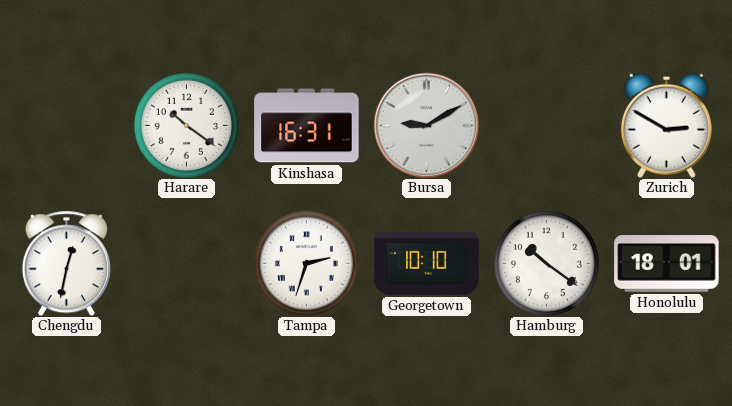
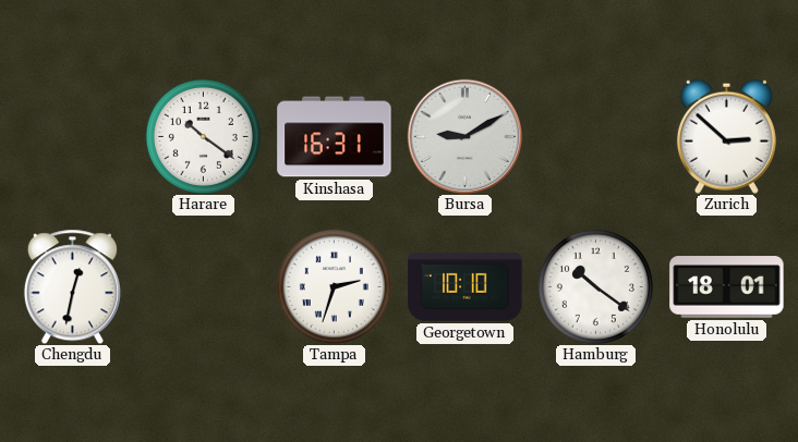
Zurich: 2:50 -> 2:52 (726, 136)
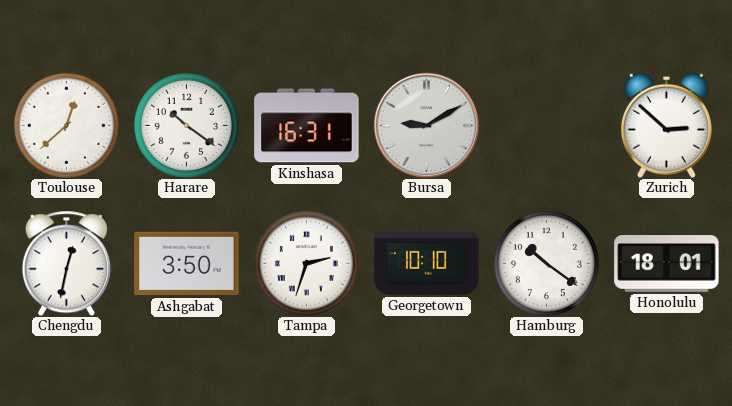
Toulouse: none -> 12:38 (66, 125)
Ashgabat: none -> 3:50 (187, 264)
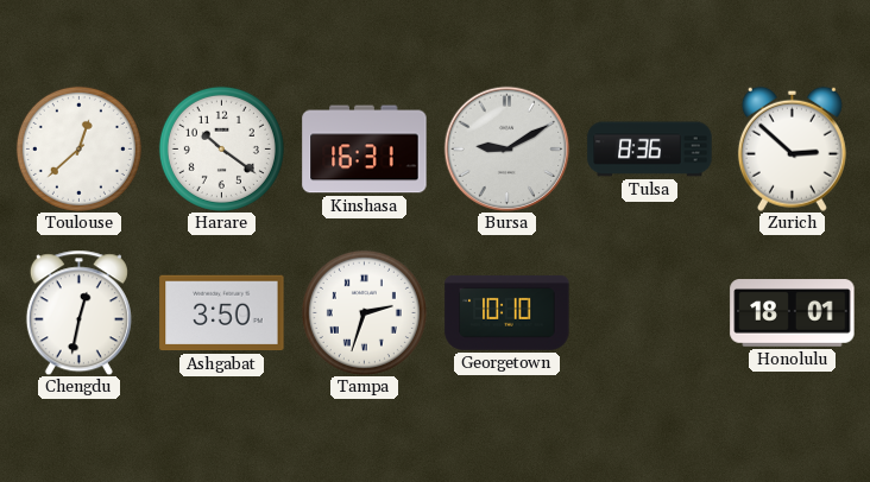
Tulsa: none -> 8:36 (650, 150)
Hamburg: 10:21 -> none (546, 263)
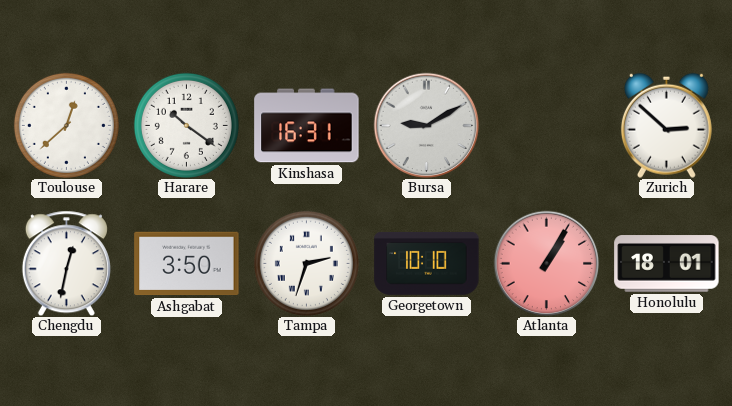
Tulsa: 8:36 -> none (650, 150)
Atlanta: none -> 1:05 (546, 263)
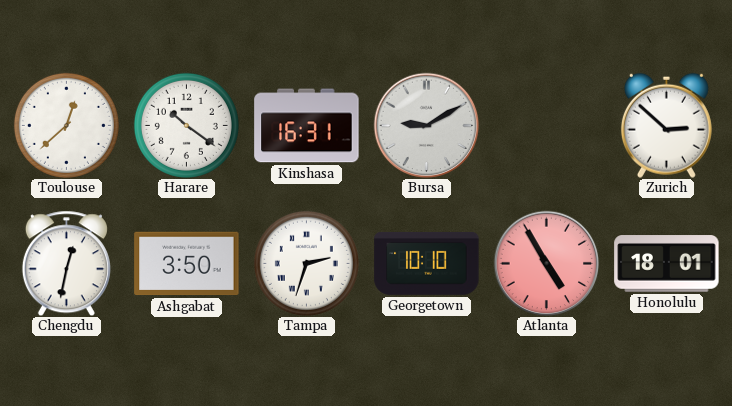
Atlanta: 1:05 -> 4:55 (546, 263)
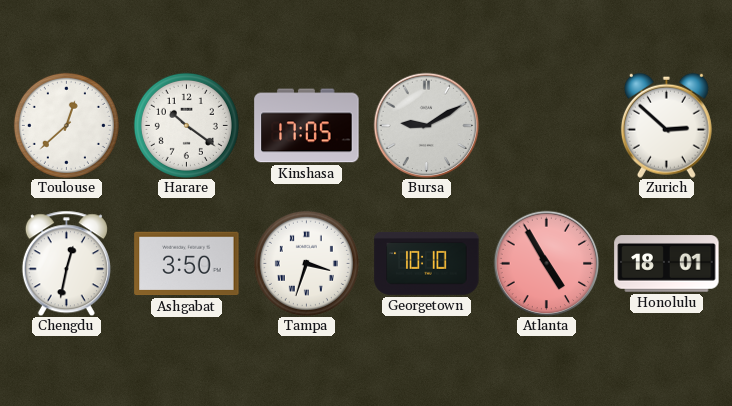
Kinshasa: 16:31 -> 17:05 (307, 126)
Tampa: 2:33 -> 3:33 (306, 263)
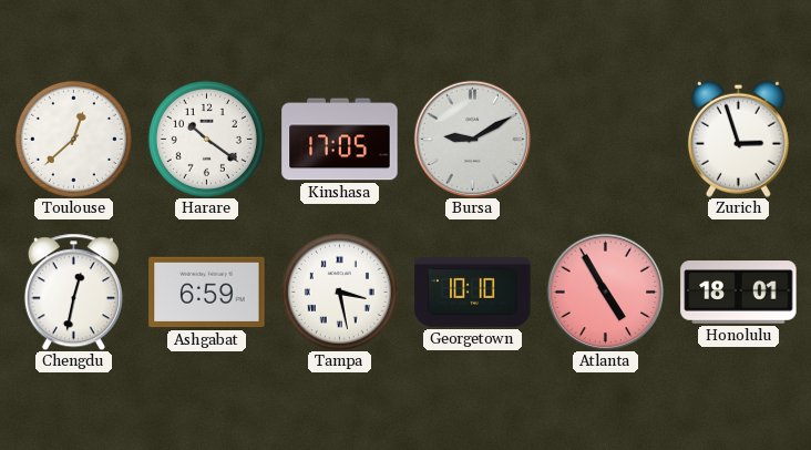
Zurich: 2:52 -> 2:57 (738, 139)
Ashgabat: 3:50 -> 6:59 (207, 293)
Tampa: 3:33 -> 3:28 (339, 292)
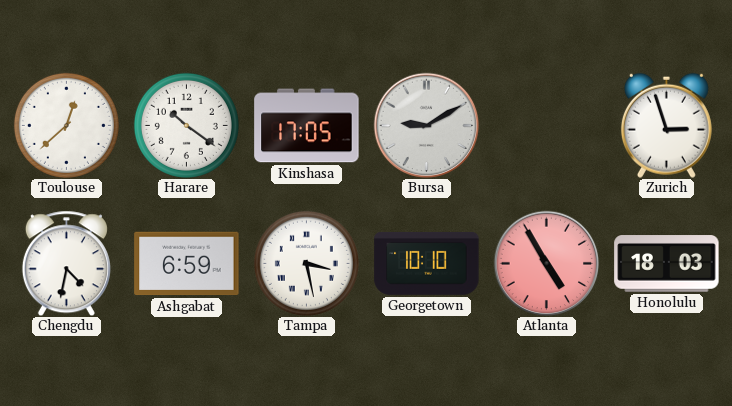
Chengdu: 12:32 -> 4:32 (66, 263)
Honolulu: 18:01 -> 18:03 (667, 264)
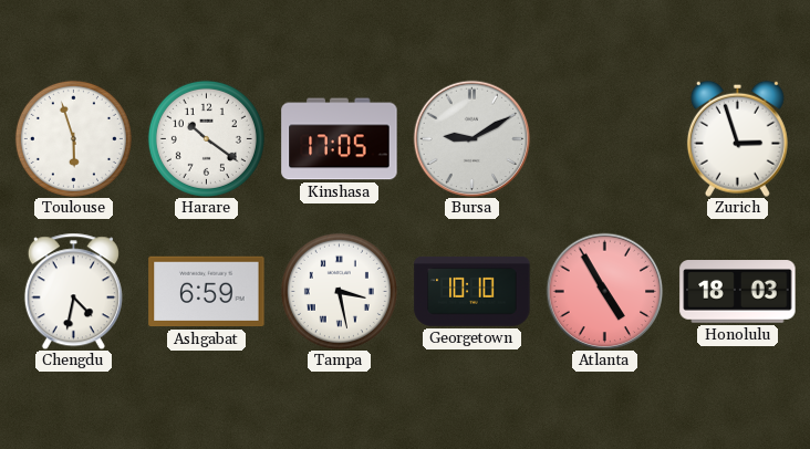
Toulouse: 12:38 -> 5:57 (73, 138)
